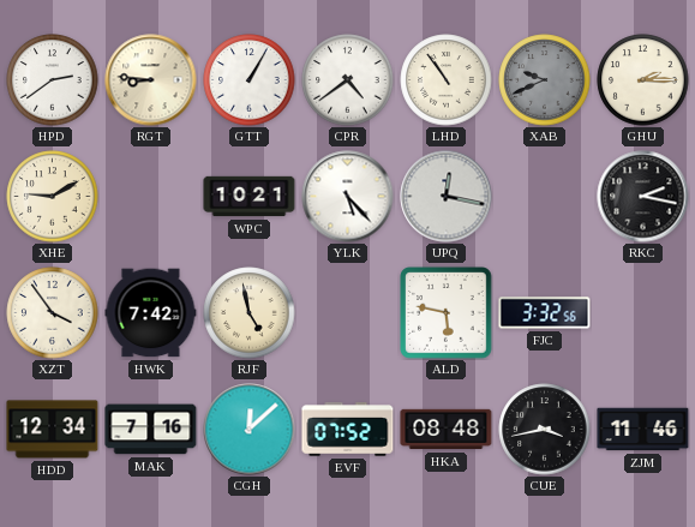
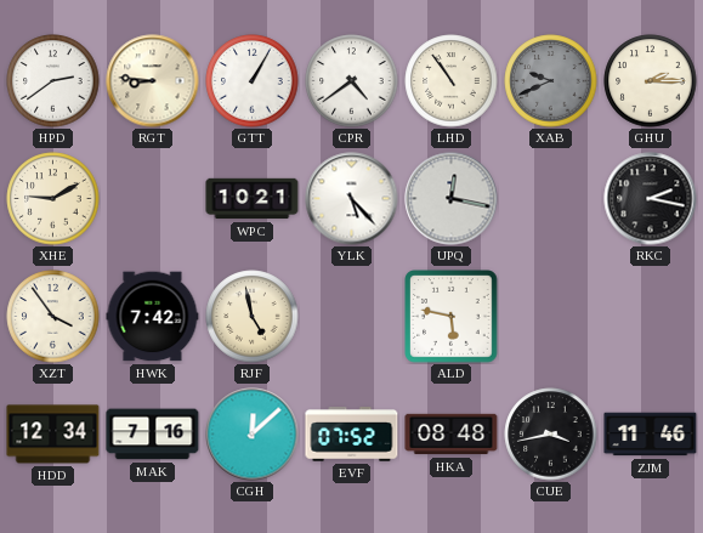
FJC: 3:32 -> none (545, 313)
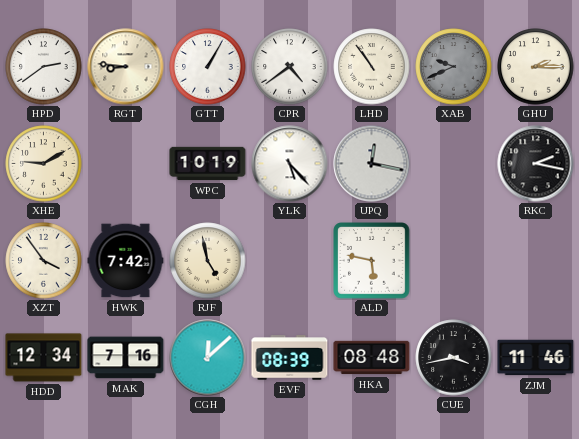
WPC: 10:21 -> 10:19 (208, 164)
EVF: 07:52 -> 08:39 (290, 358)
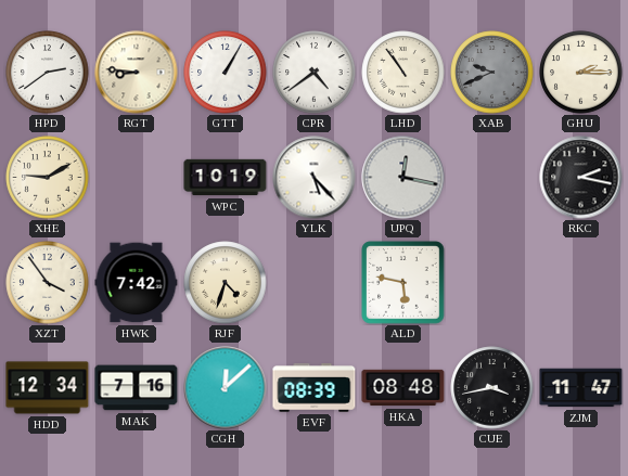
RJF: 4:58 -> 4:33 (226, 283)
ZJM: 11:46 -> 11:47 (581, 388)
